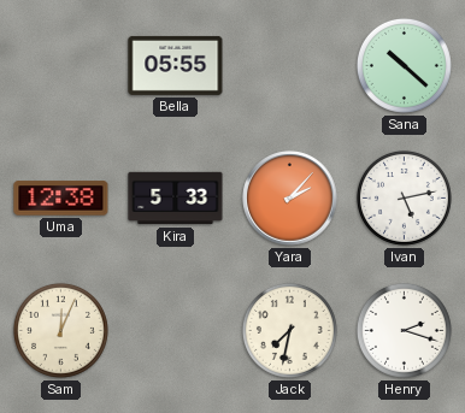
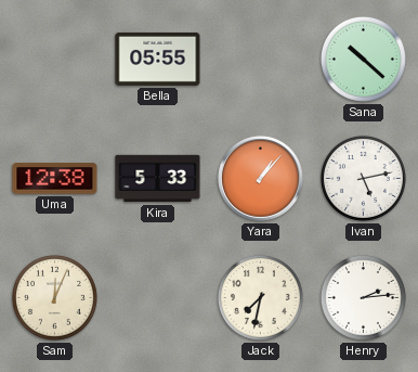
Yara: 2:07 -> 1:07 (261, 179)
Henry: 2:18 -> 2:14 (363, 297)
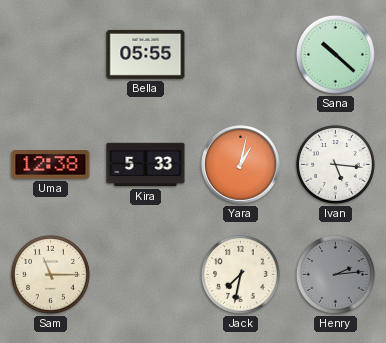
Yara: 1:07 -> 1:02 (241, 165)
Ivan: 5:13 -> 5:16 (335, 164)
Sam: 12:04 -> 11:15 (50, 274)
Henry dial: white -> grey (335, 274)
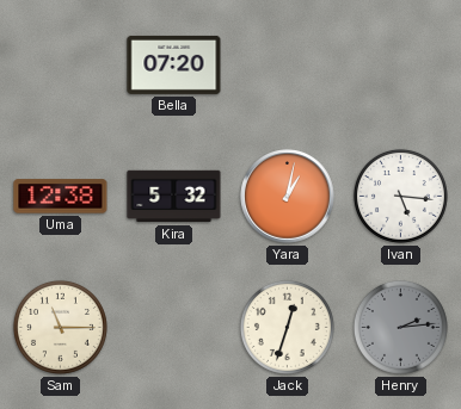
Bella: 05:55 -> 07:20 (174, 64)
Sana: 10:22 -> none (335, 54)
Kira: 5:33 -> 5:32 (174, 197)
Jack: 7:32 -> 12:33 (287, 327)
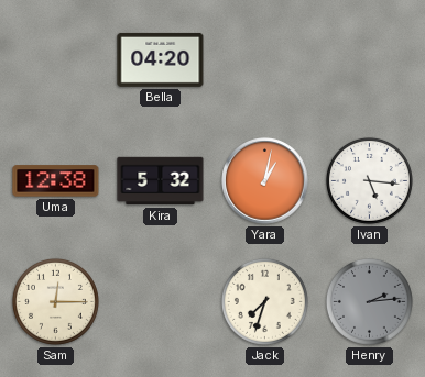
Bella: 07:20 -> 04:20 (161, 59)
Sam: 11:15 -> 12:15 (55, 301)
Jack: 12:33 -> 7:33 (264, 301)
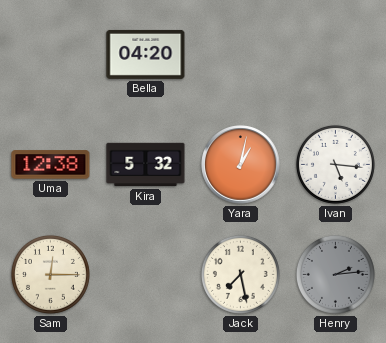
Jack: 7:33 -> 7:28 (240, 274)
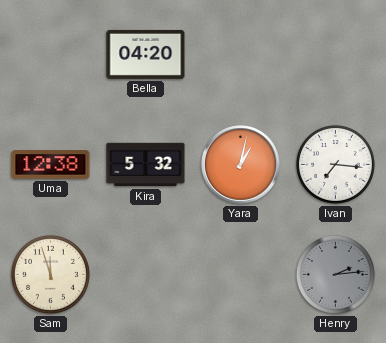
Ivan: 5:16 -> 7:16 (335, 164)
Sam: 12:15 -> 11:57 (50, 274)
Jack: 7:28 -> none (240, 274)
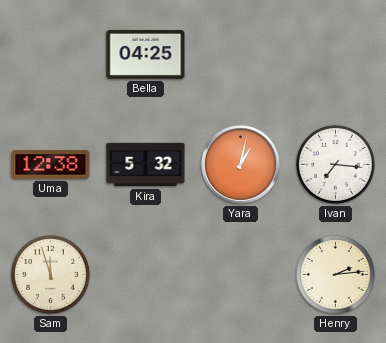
Bella: 04:20 -> 04:25 (146, 54)
Henry dial: grey -> cream (335, 274)
